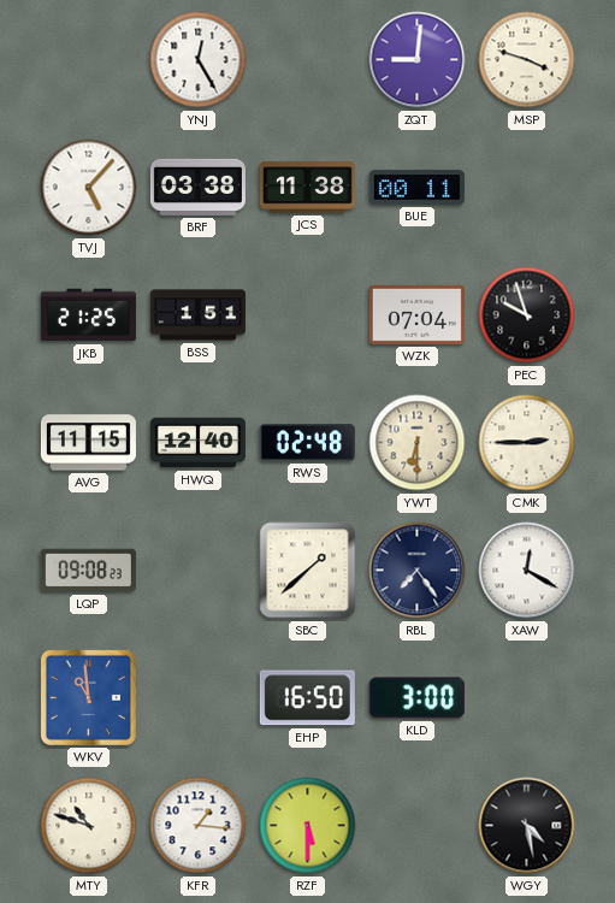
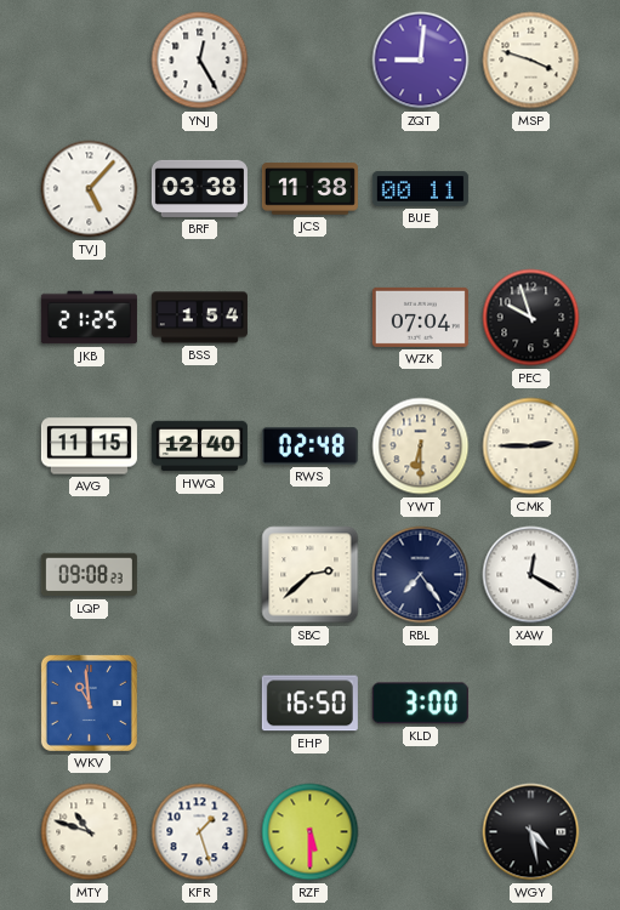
BSS: 1:51 -> 1:54 (199, 318)
SBC: 1:38 -> 2:38 (311, 575)
KFR: 1:16 -> 1:27 (200, 832)
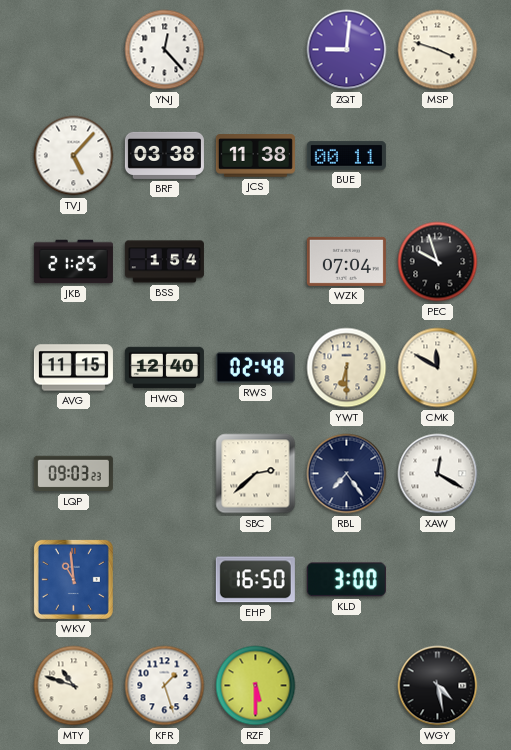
YNJ: 12:25 -> 12:23 (165, 50)
CMK: 2:45 -> 11:50 (438, 368)
LQP: 09:08 -> 09:03 (73, 474)
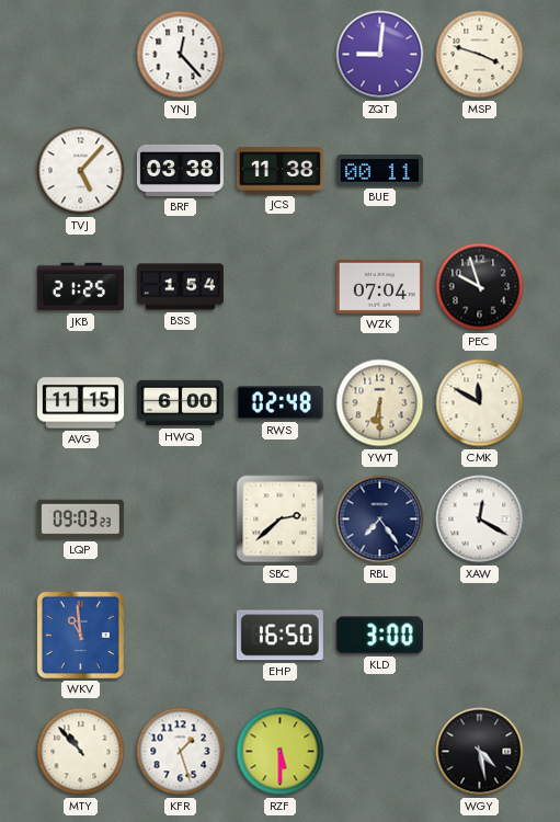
HWQ: 12:40 -> 6:00 (180, 403)
MTY: 10:48 -> 10:53 (81, 752)
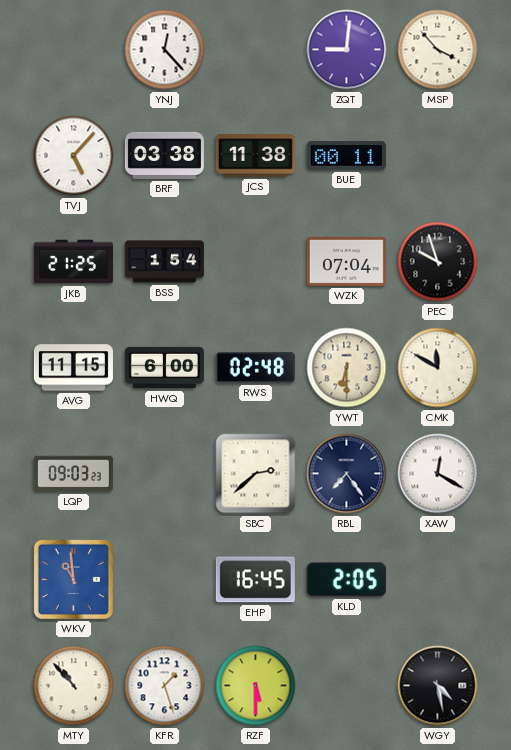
MSP: 3:48 -> 3:53 (438, 50)
EHP: 16:50 -> 16:45 (255, 580)
KLD: 3:00 -> 2:05 (346, 580)
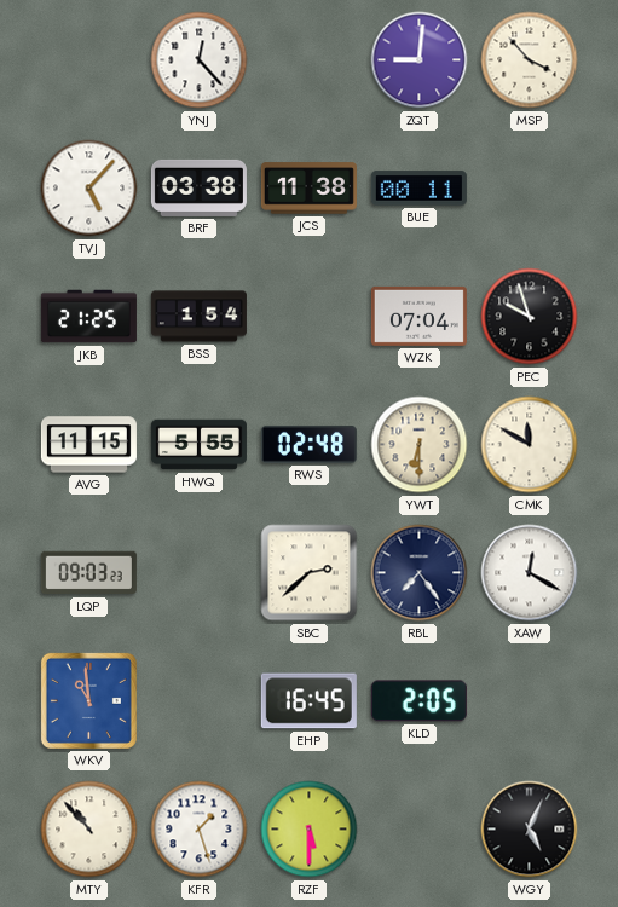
HWQ: 6:00 -> 5:55 (198, 445)
WGY: 4:28 -> 5:04 (530, 830)
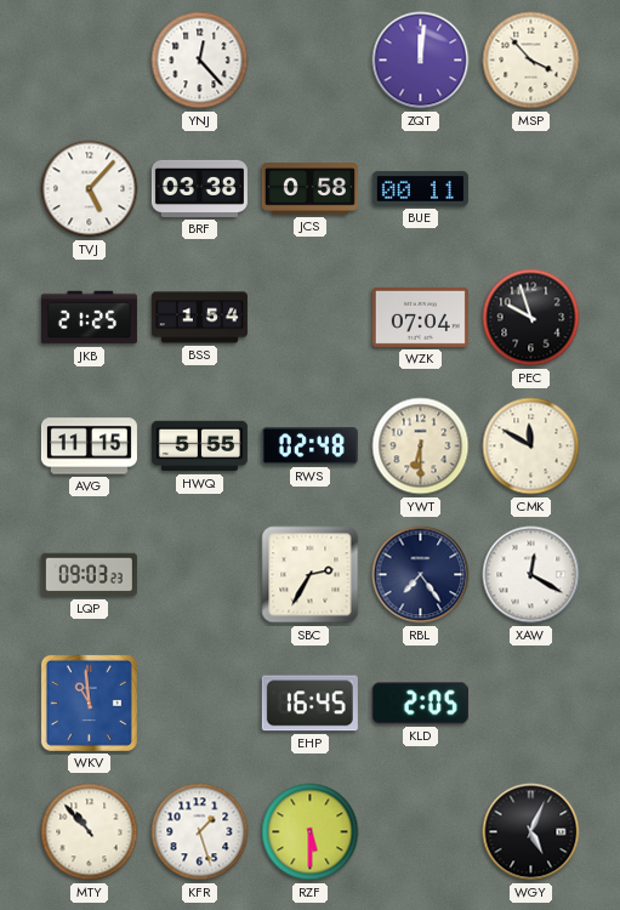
ZQT: 9:01 -> 12:01 (421, 61)
JCS: 11:38 -> 0:58 (309, 189)
SBC: 2:38 -> 2:35 (311, 575)
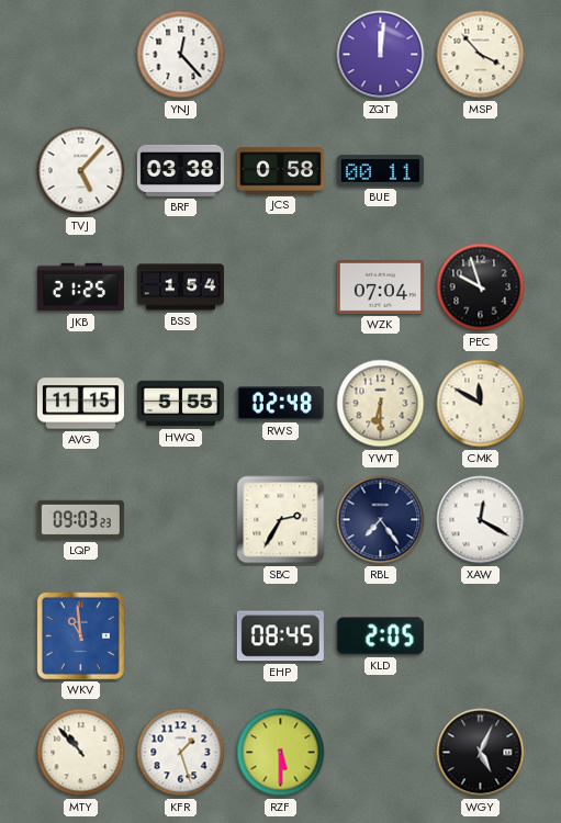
EHP: 16:45 -> 08:45 (280, 636)
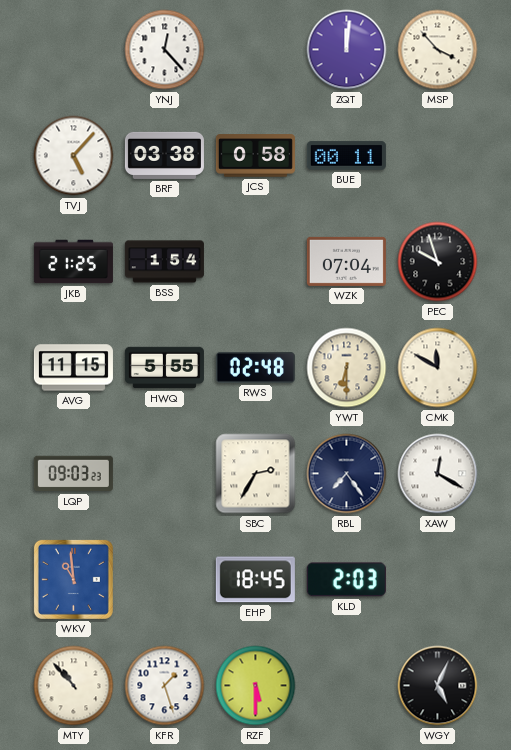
EHP: 08:45 -> 18:45 (255, 580)
KLD: 2:05 -> 2:03 (346, 580)
